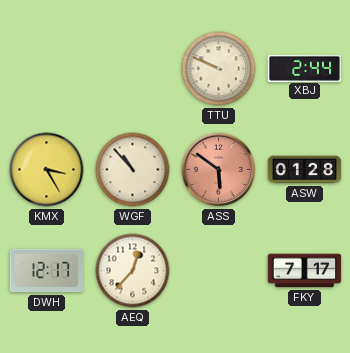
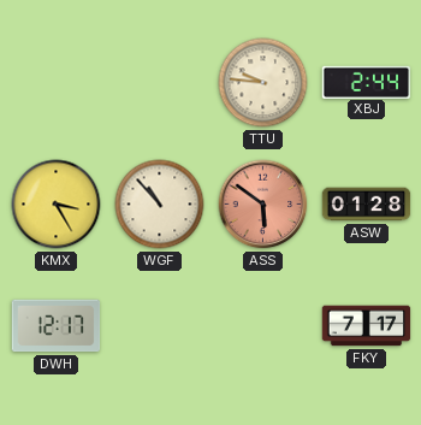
TTU: 9:49 -> 9:46 (263, 83)
AEQ: 12:37 -> none (133, 271)
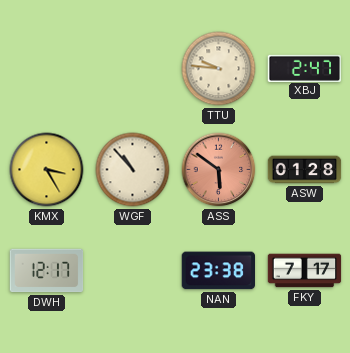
XBJ: 2:44 -> 2:47 (305, 68)
NAN: none -> 23:38 (218, 271)
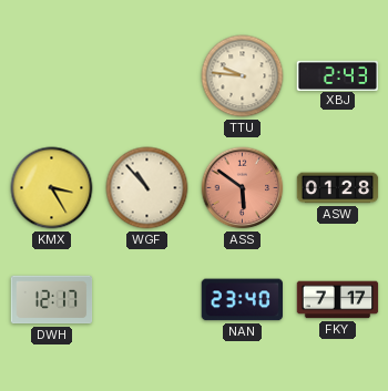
XBJ: 2:47 -> 2:43 (338, 75)
NAN: 23:38 -> 23:40 (242, 300)
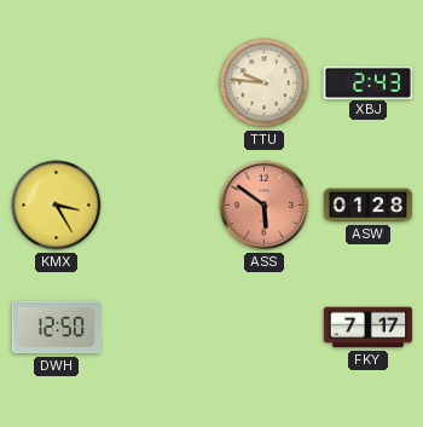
WGF: 10:53 -> none (147, 188)
DWH: 12:17 -> 12:50 (57, 328)
NAN: 23:40 -> none (242, 300)
